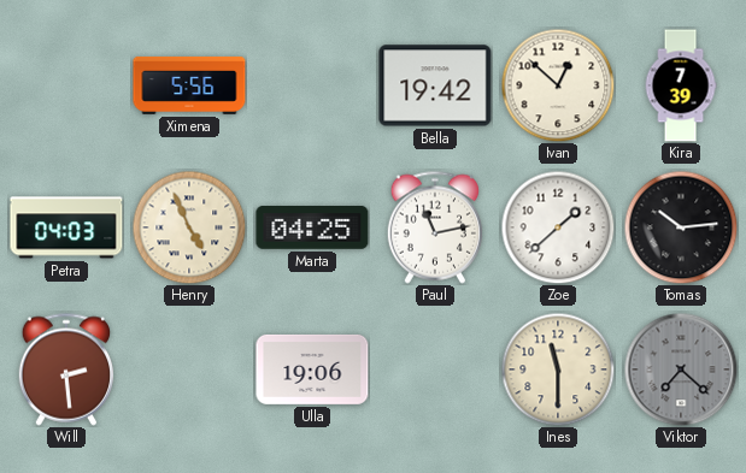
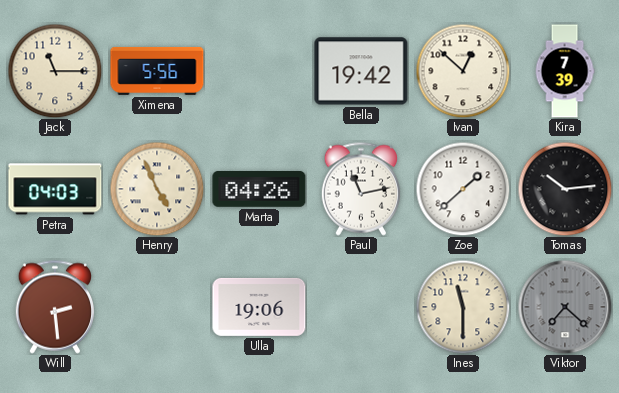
Jack: none -> 11:15 (55, 71)
Marta: 04:25 -> 04:26 (259, 190)
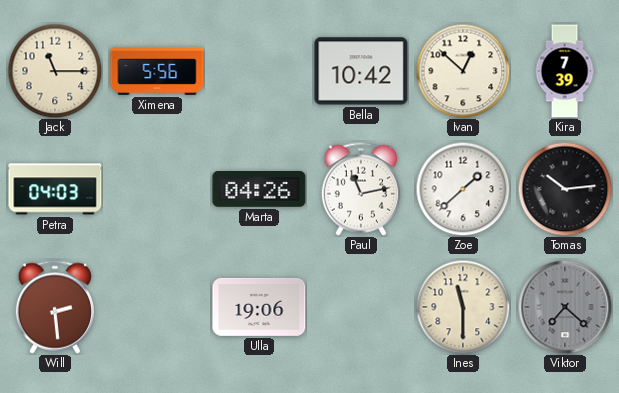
Bella: 19:42 -> 10:42 (361, 71)
Henry: 4:56 -> none (157, 189)
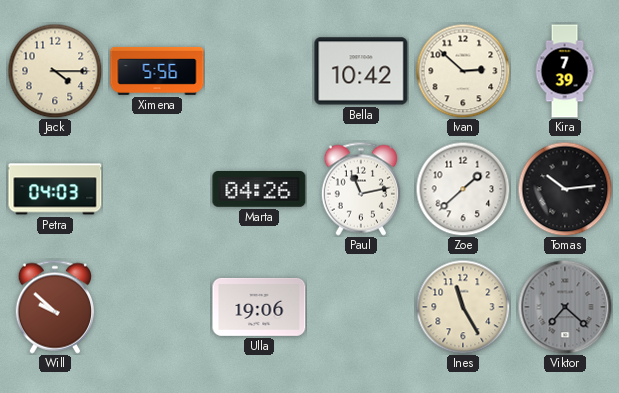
Jack: 11:15 -> 4:15 (55, 71)
Ivan: 12:52 -> 2:52 (463, 71)
Will: 2:29 -> 9:52 (54, 307)
Ines: 11:30 -> 11:25 (463, 307)
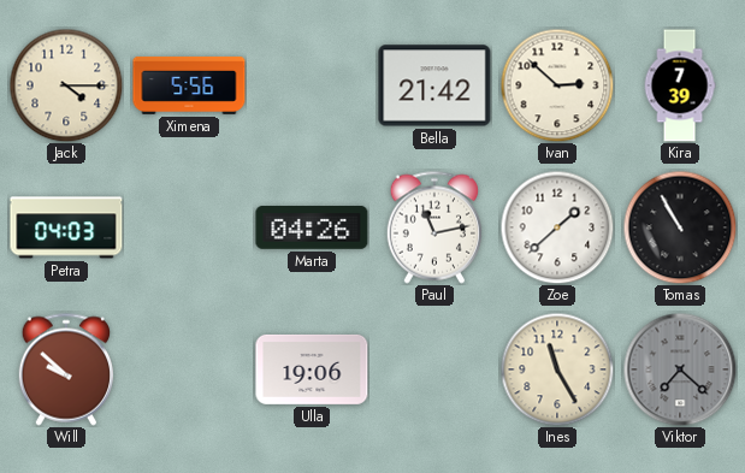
Bella: 10:42 -> 21:42 (434, 85)
Tomas: 10:14 -> 10:55 (680, 227)
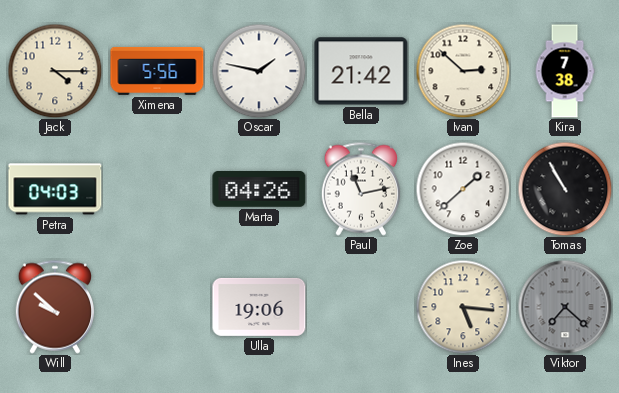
Oscar: none -> 1:47 (259, 71)
Kira: 7:39 -> 7:38 (565, 71)
Ines: 11:25 -> 5:16 (463, 307)
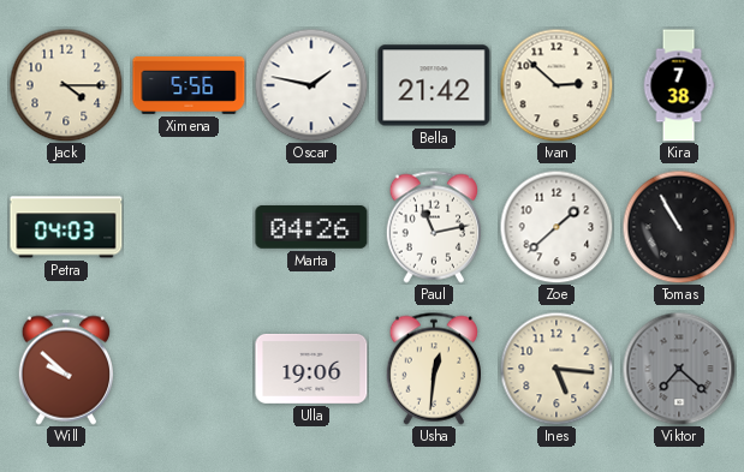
Usha: none -> 12:31 (433, 369)
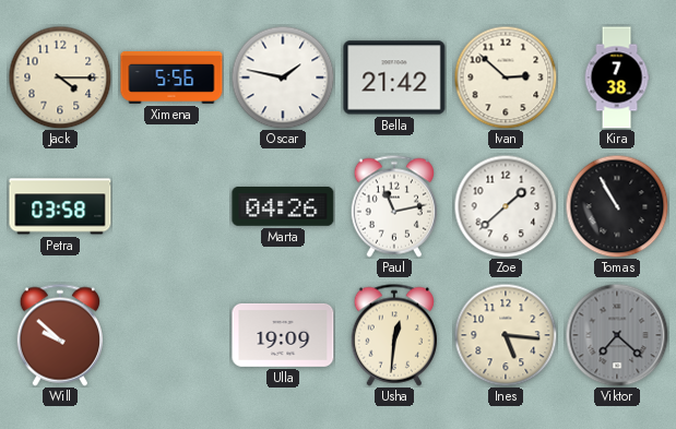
Petra: 04:03 -> 03:58 (60, 206)
Ulla: 19:06 -> 19:09 (283, 335)
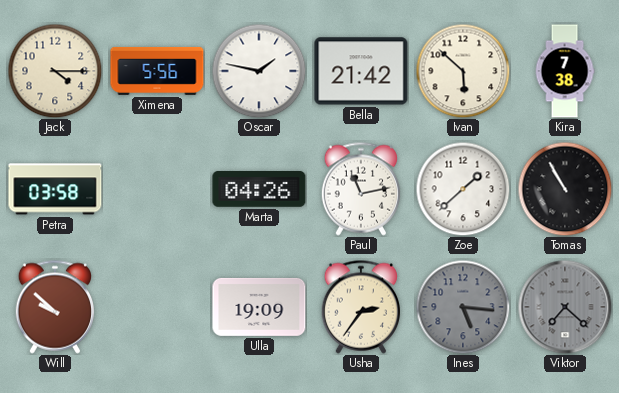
Ivan: 2:52 -> 5:52 (463, 71)
Usha: 12:31 -> 2:36 (360, 307)
Ines dial: cream -> grey (463, 307)
